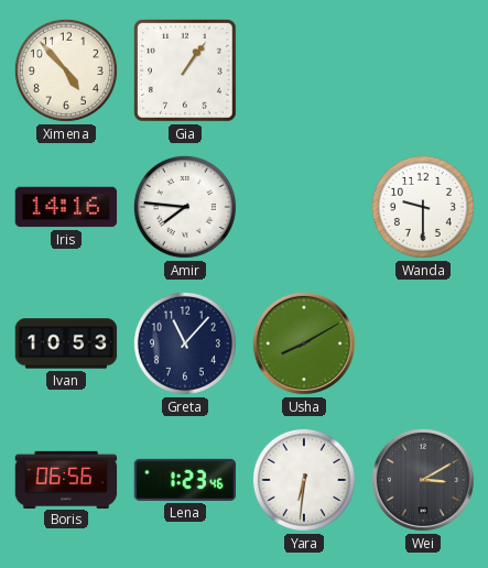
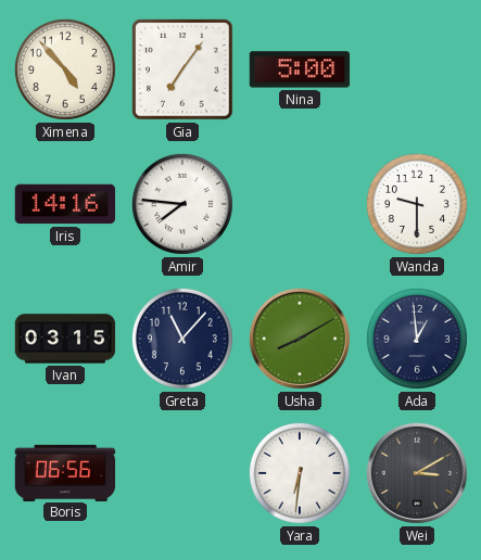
Gia: 1:06 -> 7:06 (183, 71)
Nina: none -> 5:00 (300, 69)
Ivan: 10:53 -> 03:15 (65, 339)
Ada: none -> 12:59 (417, 339)
Lena: 1:23 -> none (185, 480)
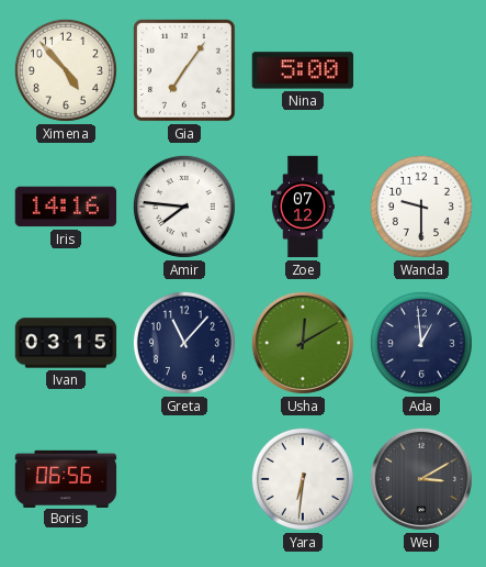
Zoe: none -> 07:12 (303, 207)
Usha: 8:10 -> 12:10 (303, 343)
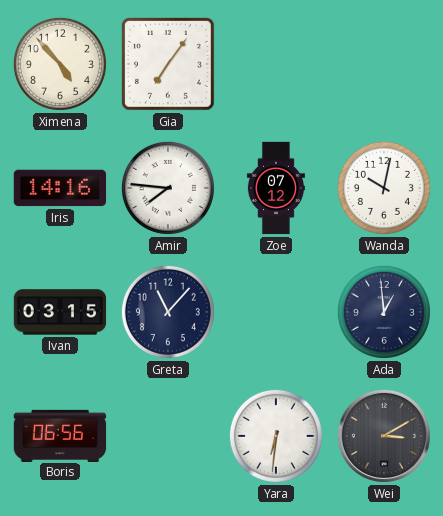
Nina: 5:00 -> none (303, 70)
Wanda: 9:30 -> 10:02 (384, 188)
Usha: 12:10 -> none (303, 343)
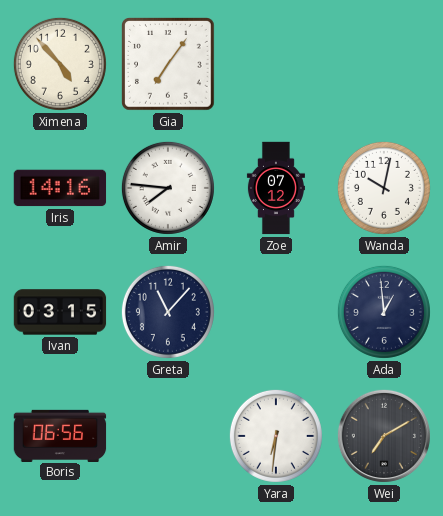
Wei: 3:10 -> 7:10 (384, 436)
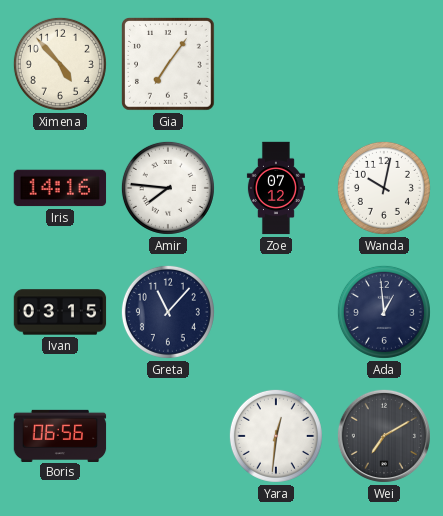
Yara: 6:31 -> 12:31 (276, 436)
